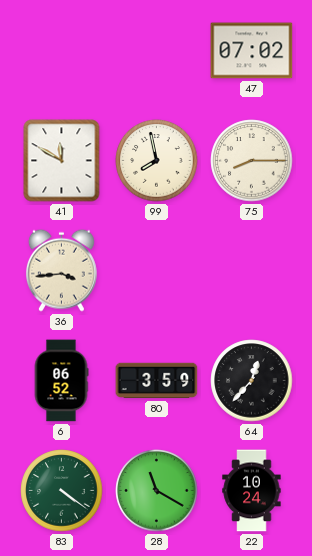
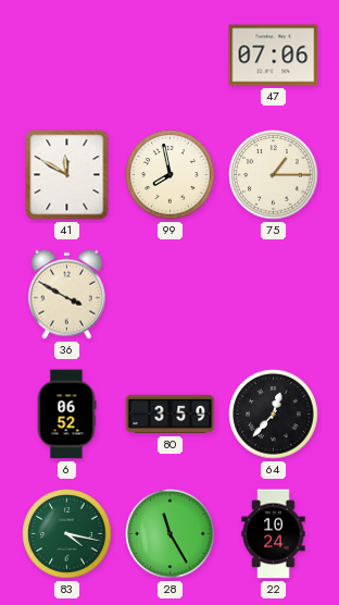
47: 07:02 -> 07:06 (274, 55)
75: 8:15 -> 1:15 (274, 175)
36: 3:44 -> 3:50 (66, 294)
83: 4:21 -> 4:17 (67, 534)
28: 11:20 -> 11:25 (171, 534)
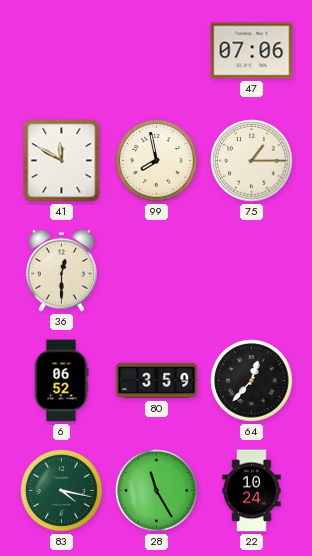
36: 3:50 -> 12:30 (61, 270)
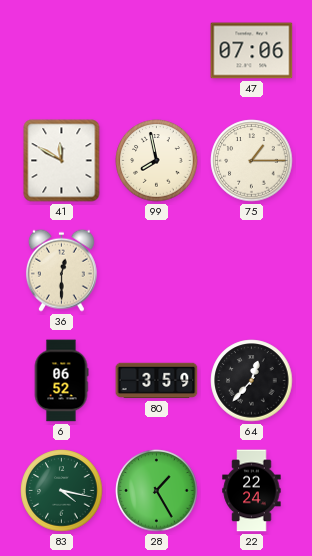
28: 11:25 -> 1:25 (157, 491)
22: 10:24 -> 22:24 (252, 491)
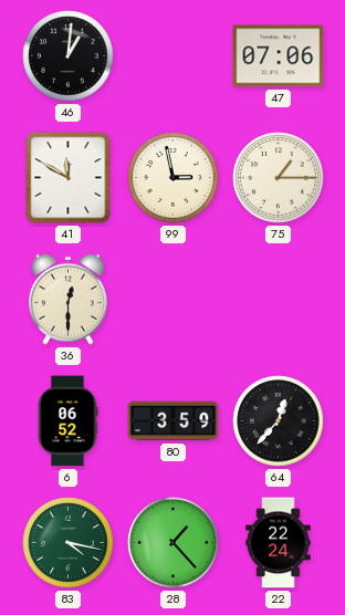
46: none -> 1:01 (69, 56)
99: 7:58 -> 2:58 (174, 178)
28: 1:25 -> 1:23 (174, 543)
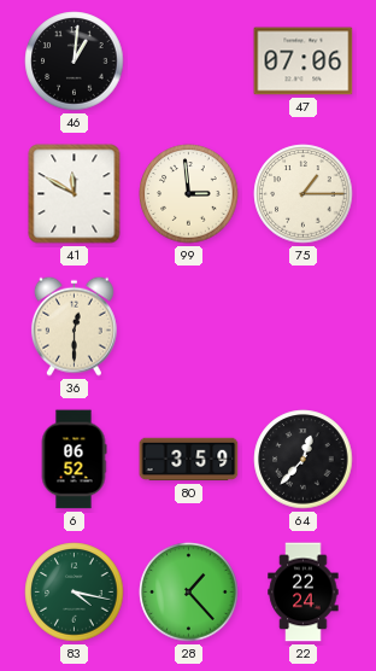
99: 2:58 -> 2:59 (189, 194)
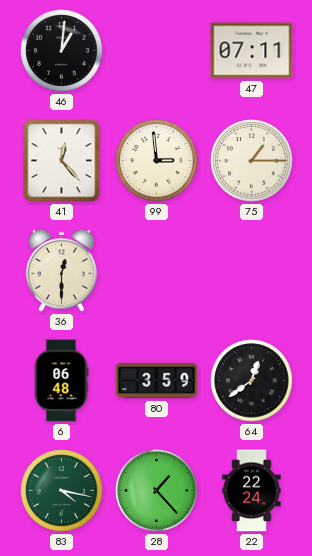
47: 07:06 -> 07:11 (252, 51)
41: 11:50 -> 12:23 (62, 161)
6: 06:52 -> 06:48 (61, 381)
64: 12:37 -> 12:39 (252, 381)
